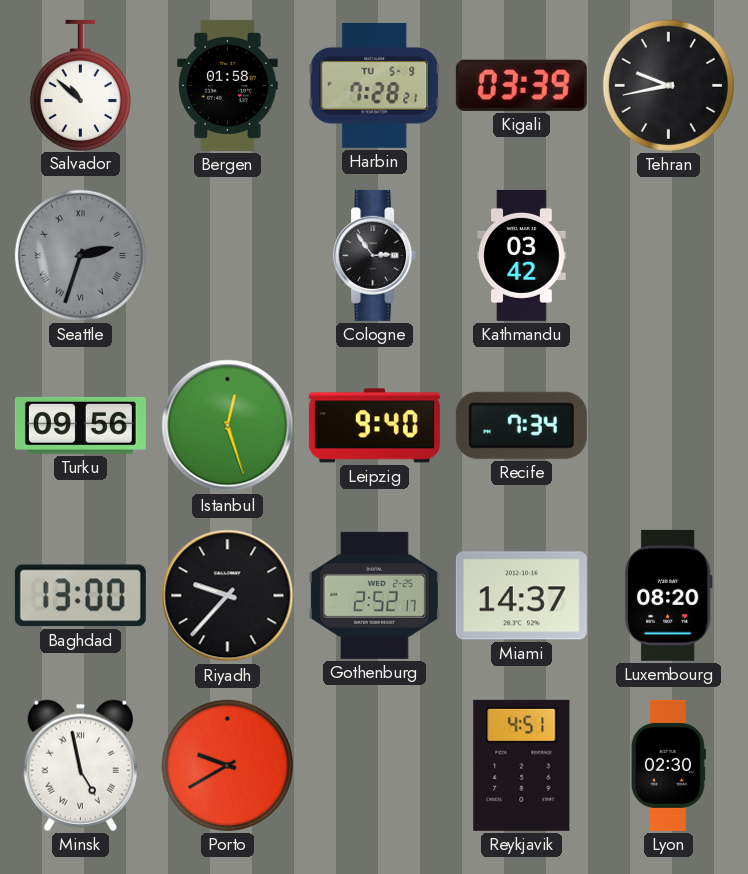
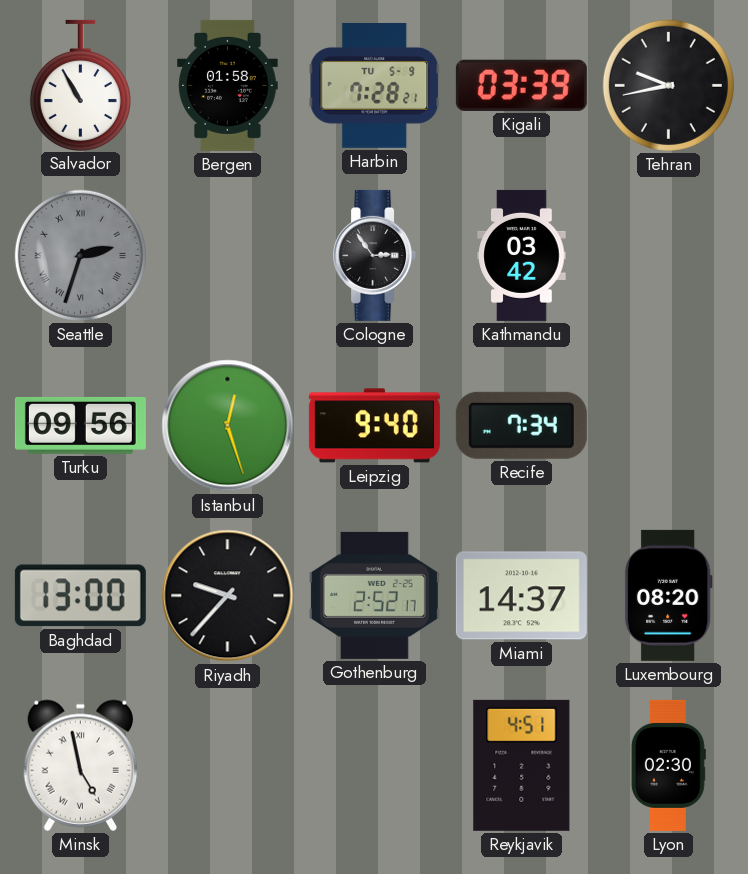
Salvador: 10:52 -> 10:55 (80, 85)
Porto: 9:40 -> none (227, 765)
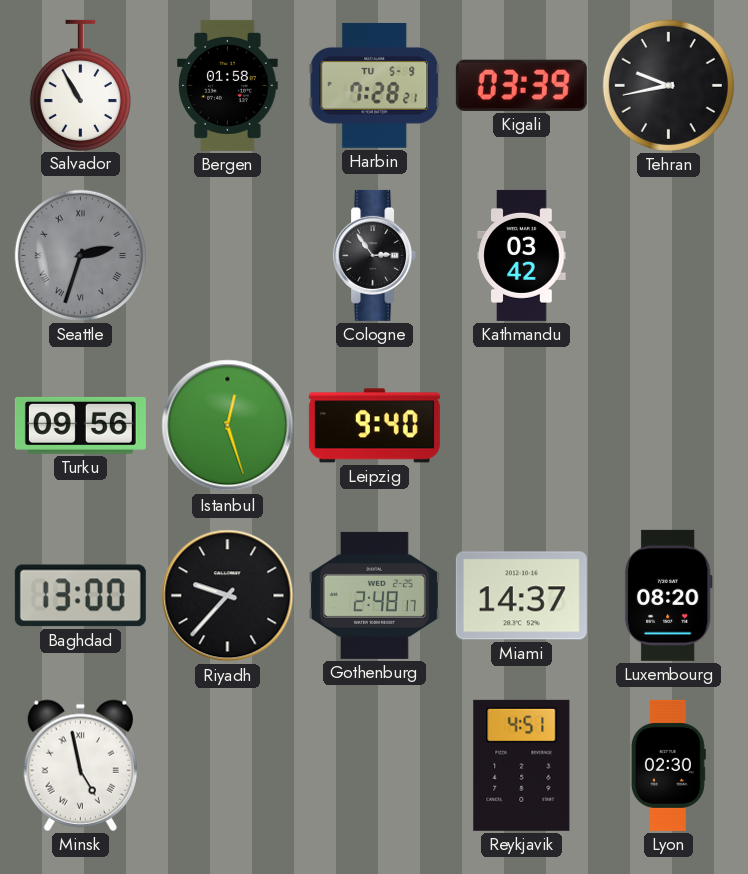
Recife: 7:34 -> none (521, 425)
Gothenburg: 2:52 -> 2:48 (374, 595)
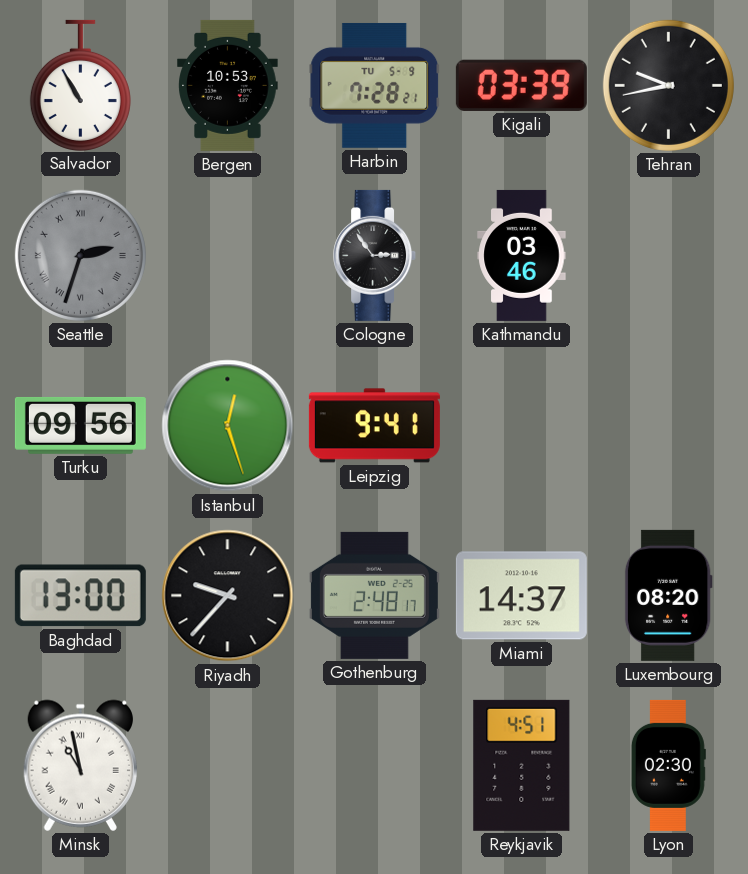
Bergen: 01:58 -> 10:53 (228, 85)
Kathmandu: 03:42 -> 03:46 (522, 255)
Leipzig: 9:40 -> 9:41 (374, 426)
Minsk: 4:58 -> 10:58 (80, 765)
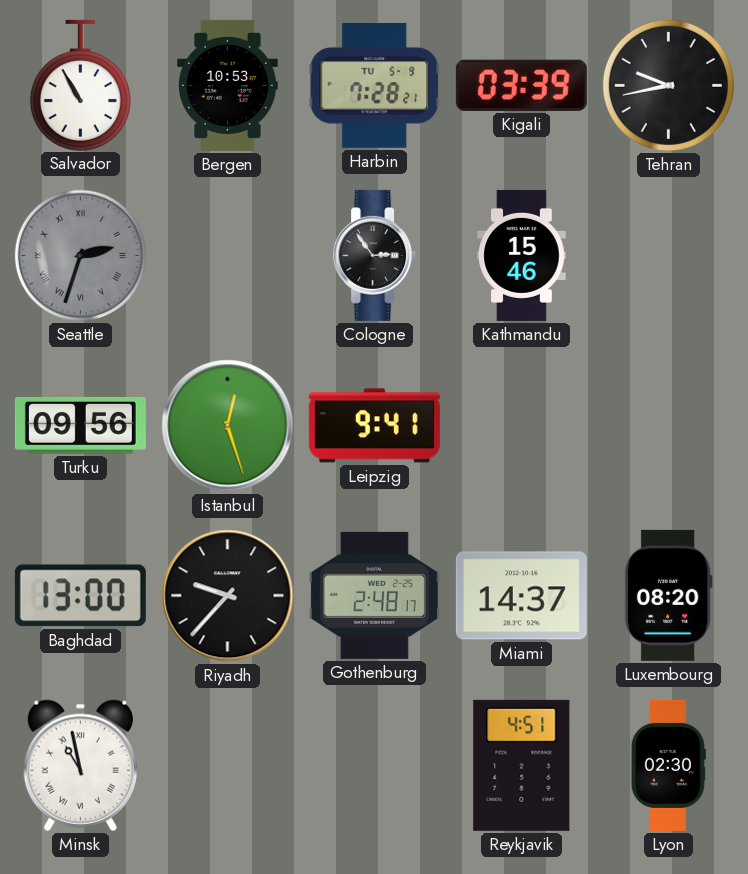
Kathmandu: 03:46 -> 15:46 (522, 255)
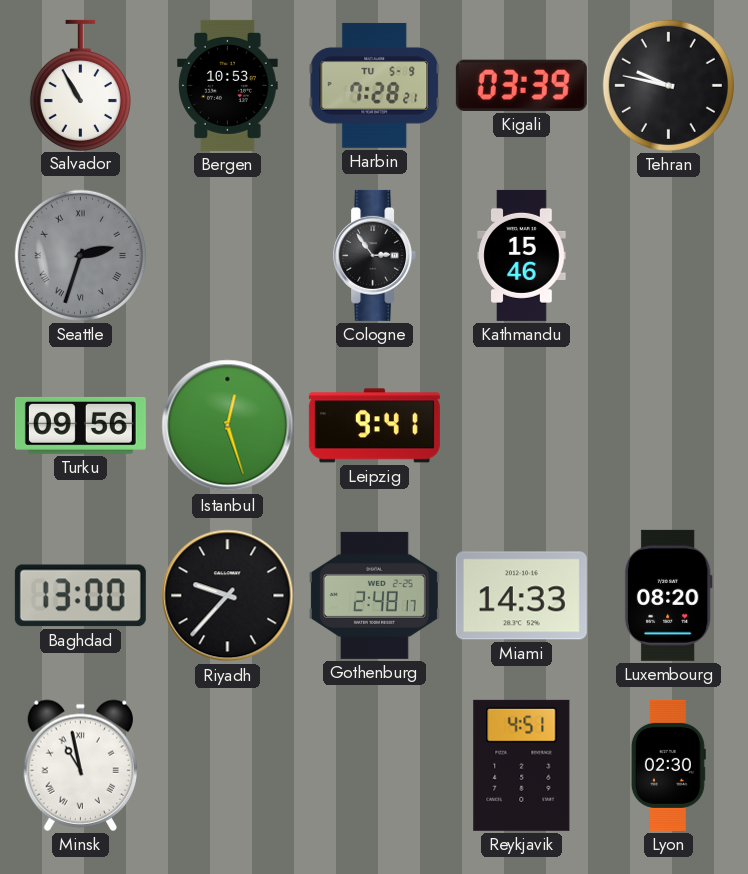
Tehran: 9:43 -> 9:47 (668, 85)
Miami: 14:37 -> 14:33 (521, 596)
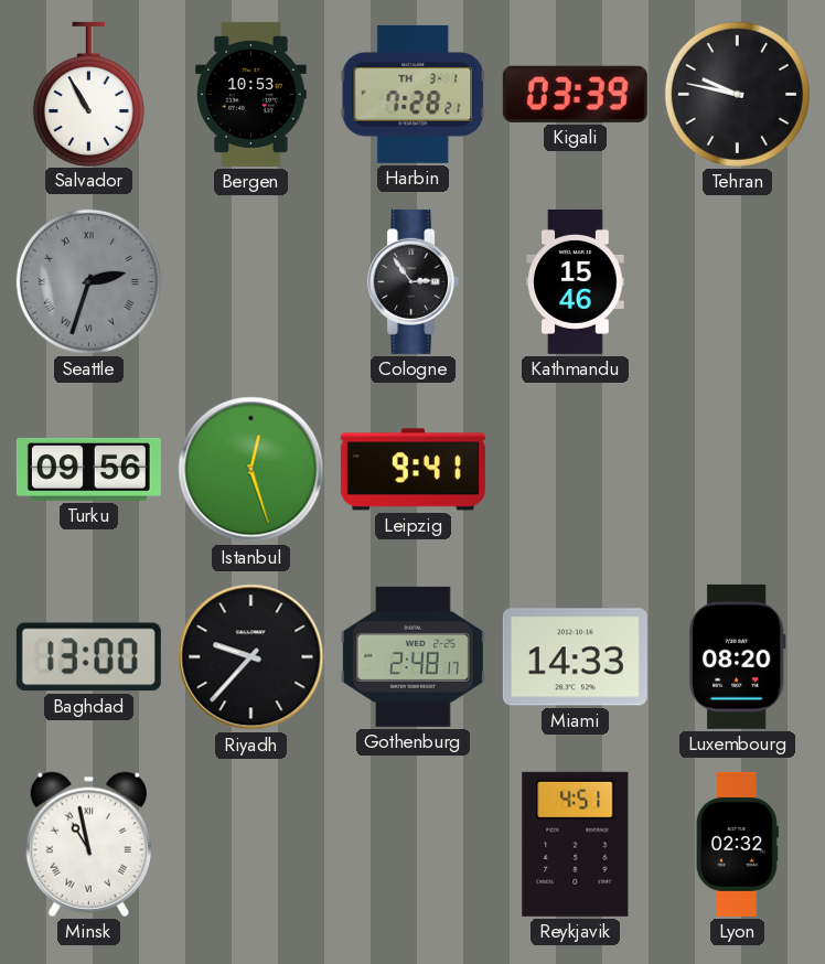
Harbin date: TU 5-9 -> TH 3-1 (414, 94)
Lyon: 02:30 -> 02:32 (737, 844)
